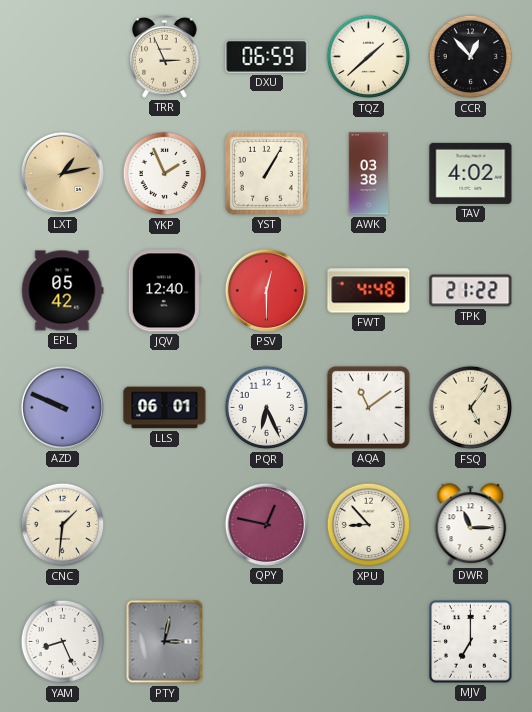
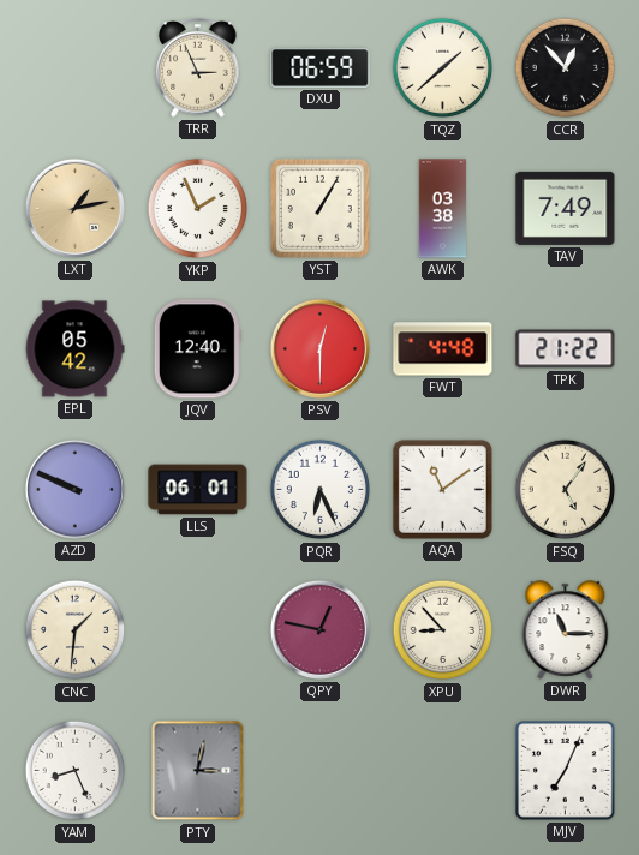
TAV: 4:02 -> 7:49 (566, 208)
MJV: 7:00 -> 7:04 (566, 771)
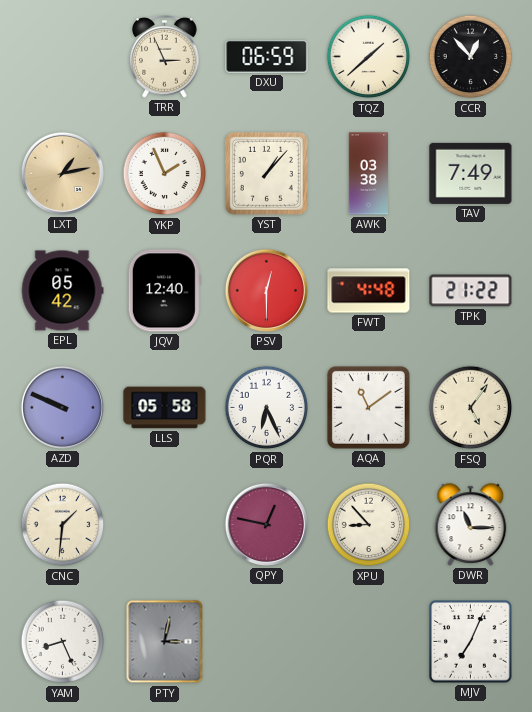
YST: 1:05 -> 1:07 (266, 173)
LLS: 06:01 -> 05:58 (165, 408)
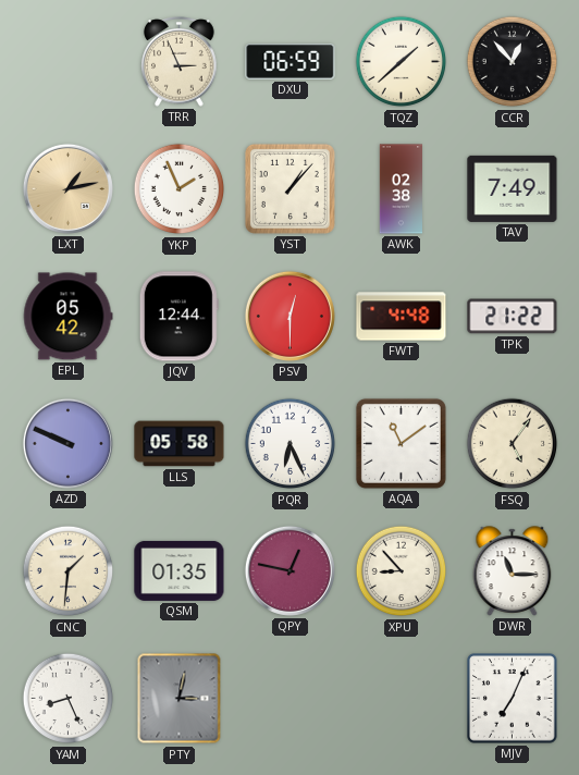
AWK: 03:38 -> 02:38 (402, 189)
JQV: 12:40 -> 12:44 (178, 317)
QSM: none -> 01:35 (180, 570)
